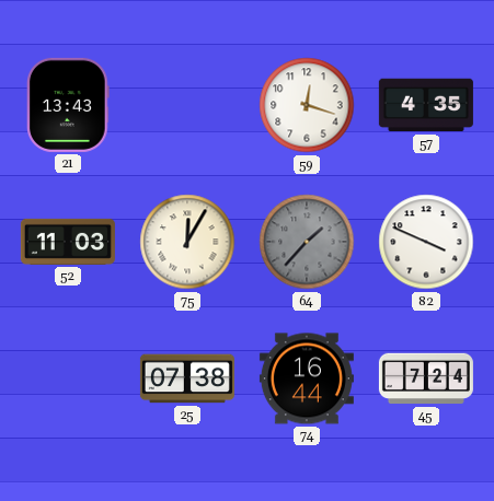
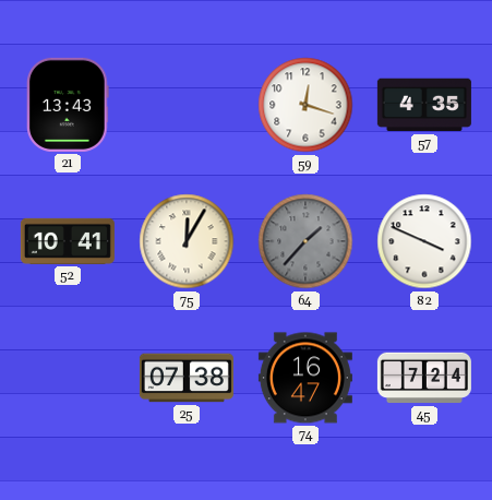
52: 11:03 -> 10:41 (68, 241)
74: 16:44 -> 16:47 (305, 378)
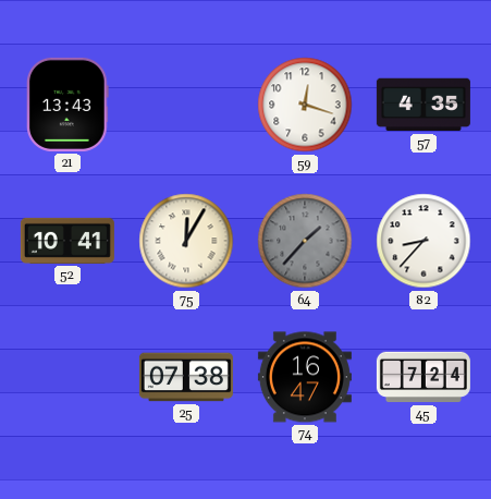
82: 3:49 -> 8:37 (424, 241)
